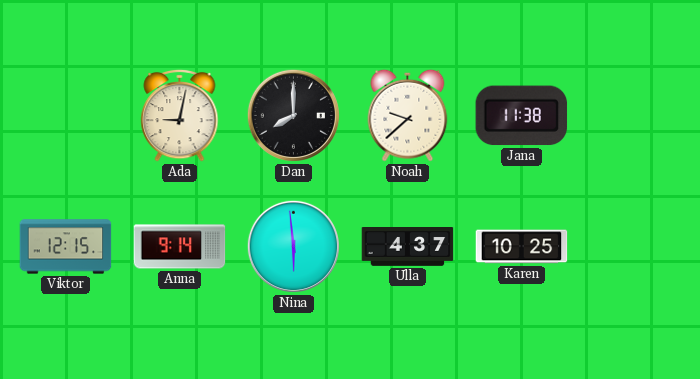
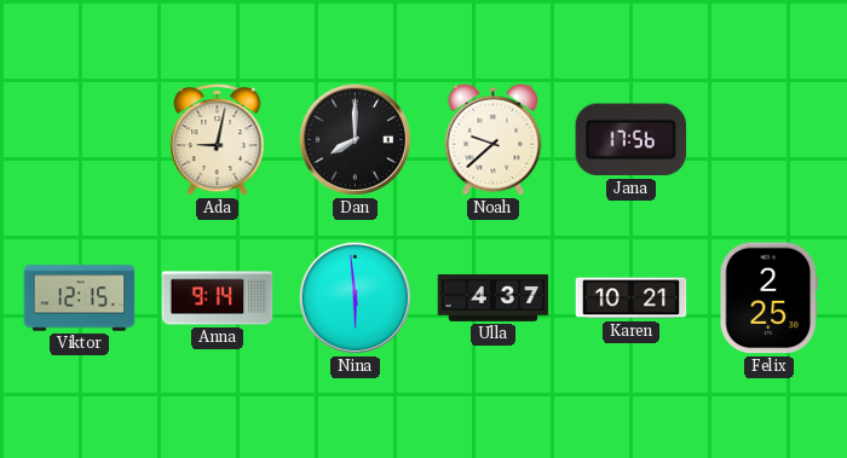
Jana: 11:38 -> 17:56 (632, 140)
Karen: 10:25 -> 10:21 (632, 298)
Felix: none -> 2:25 (768, 298)
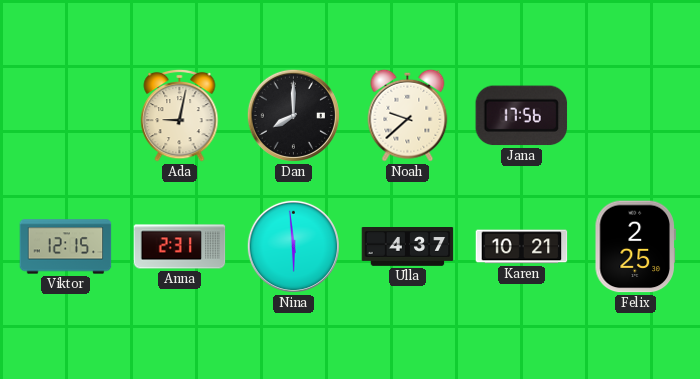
Anna: 9:14 -> 2:31 (180, 247)
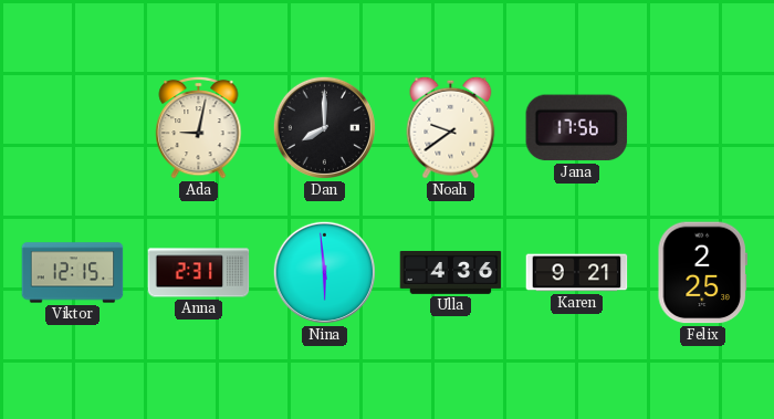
Noah: 9:38 -> 9:39 (451, 127)
Ulla: 4:37 -> 4:36 (451, 273)
Karen: 10:21 -> 9:21 (577, 273)
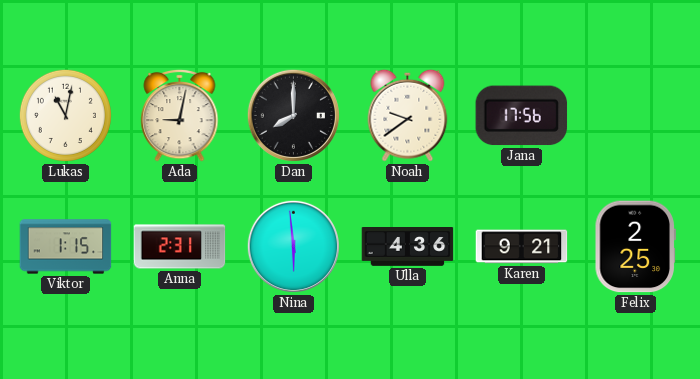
Lukas: none -> 11:02 (65, 115)
Viktor: 12:15 -> 1:15 (66, 247)
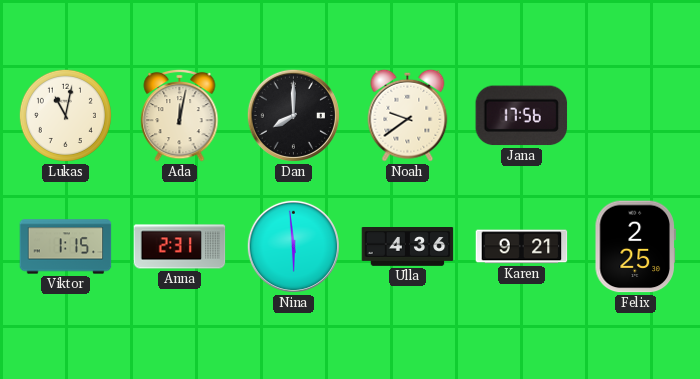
Ada: 9:02 -> 12:02 (180, 115)
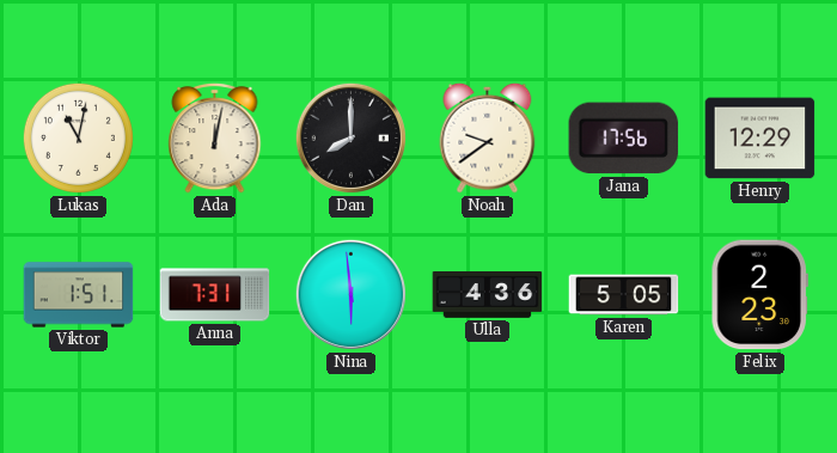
Henry: none -> 12:29 (760, 139)
Viktor: 1:15 -> 1:51 (79, 295)
Anna: 2:31 -> 7:31 (215, 295)
Karen: 9:21 -> 5:05 (624, 295)
Felix: 2:25 -> 2:23 (759, 295)
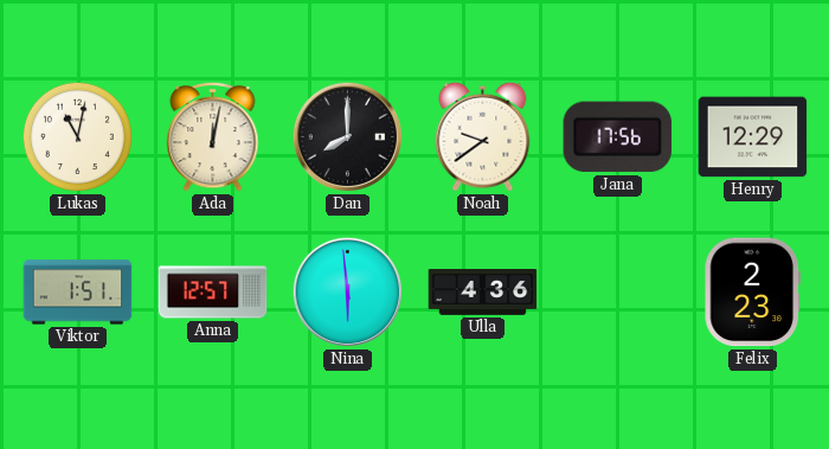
Anna: 7:31 -> 12:57 (213, 293)
Karen: 5:05 -> none (624, 295)
